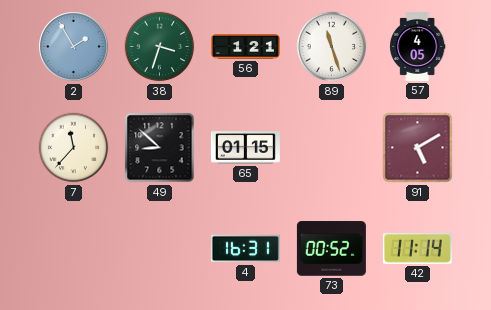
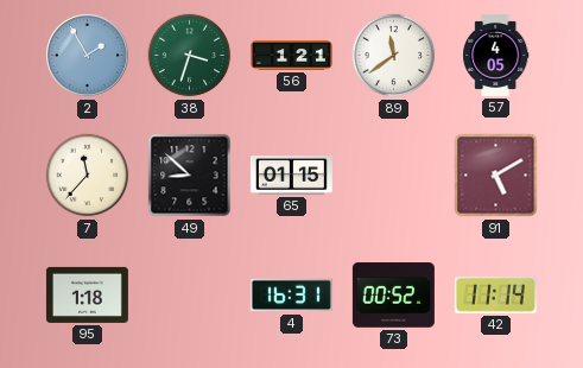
89: 11:27 -> 11:39 (394, 56)
95: none -> 1:18 (87, 294)
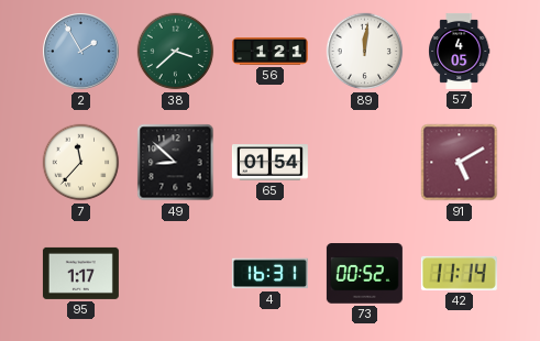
38: 3:33 -> 3:38 (176, 52)
89: 11:39 -> 12:01 (365, 52)
65: 01:15 -> 01:54 (269, 163)
95: 1:18 -> 1:17 (80, 273)
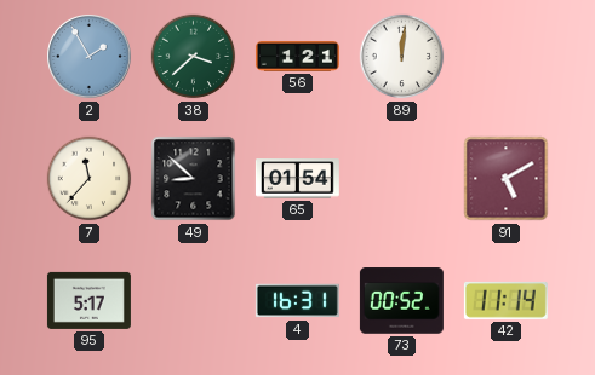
57: 4:05 -> none (460, 51)
95: 1:17 -> 5:17 (88, 300)
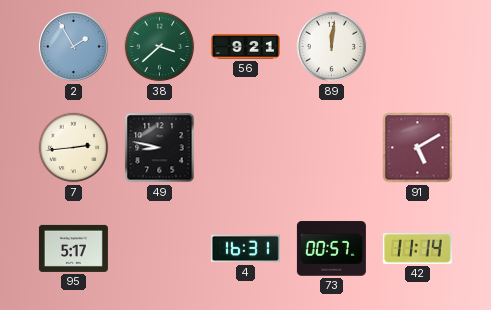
56: 1:21 -> 9:21 (245, 47)
7: 11:37 -> 2:44 (74, 148)
49: 8:52 -> 8:47 (160, 148)
65: 01:54 -> none (297, 179)
73: 00:52 -> 00:57 (331, 249)
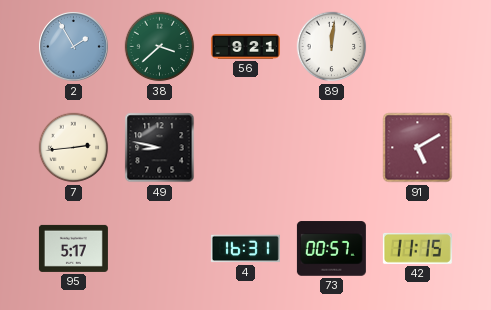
42: 11:14 -> 11:15 (417, 248)
